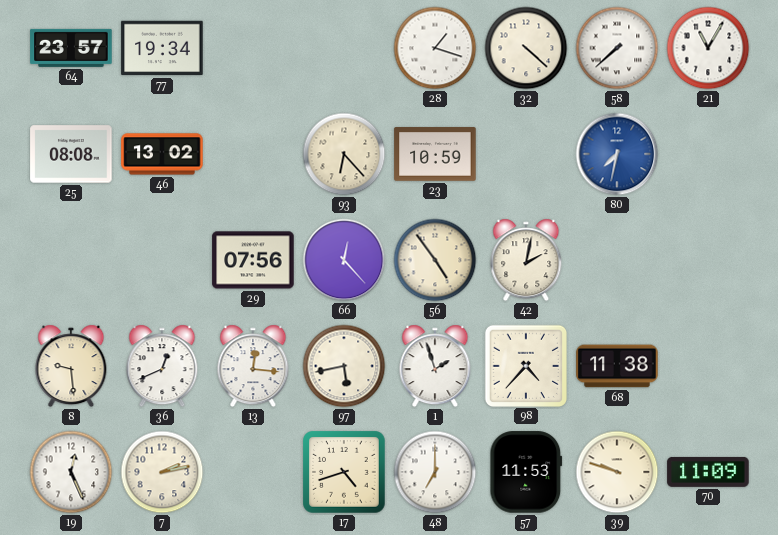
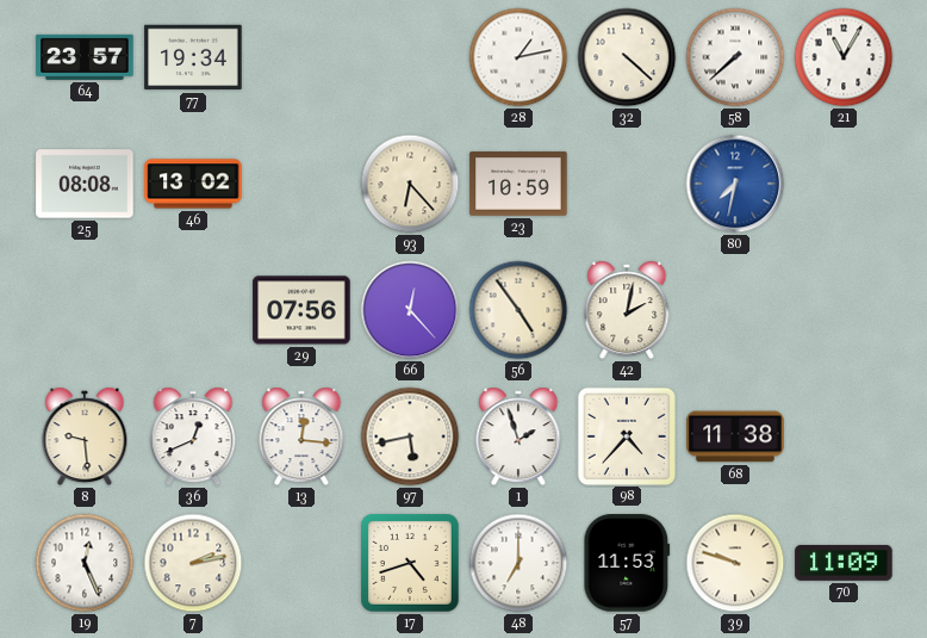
28: 1:18 -> 1:13 (518, 57)
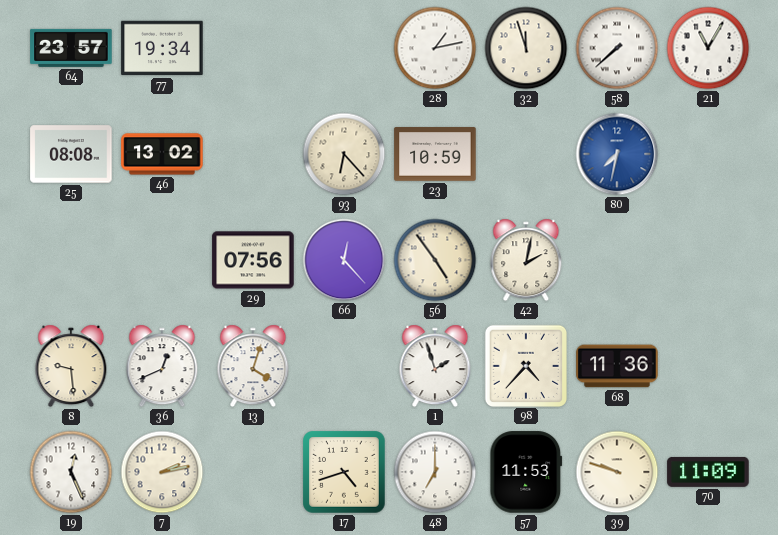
32: 4:22 -> 11:57 (526, 48)
13: 12:16 -> 4:03 (253, 366)
97: 5:43 -> none (410, 436)
68: 11:38 -> 11:36 (617, 366)
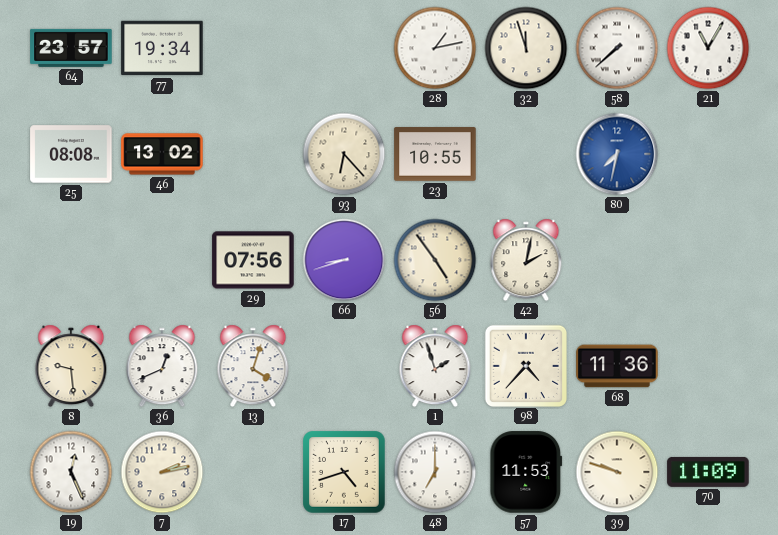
23: 10:59 -> 10:55 (435, 154)
66: 12:23 -> 8:42 (344, 260)
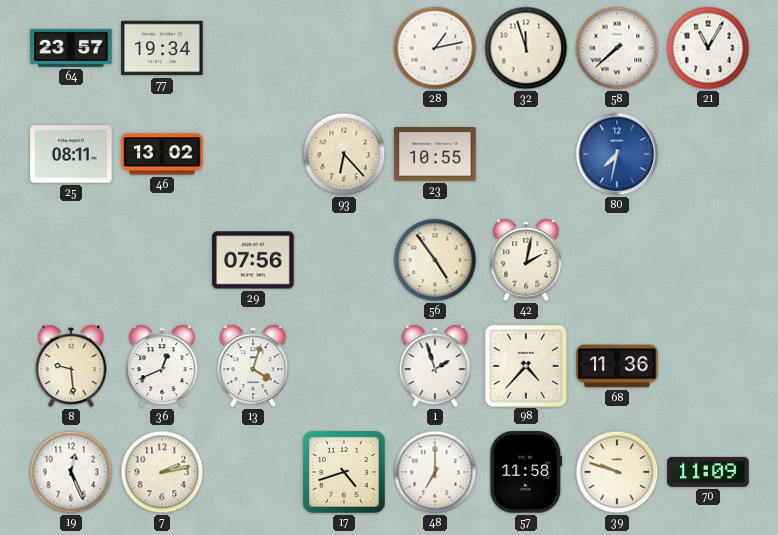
25: 08:08 -> 08:11 (71, 154)
66: 8:42 -> none (344, 260)
57: 11:53 -> 11:58 (526, 472)
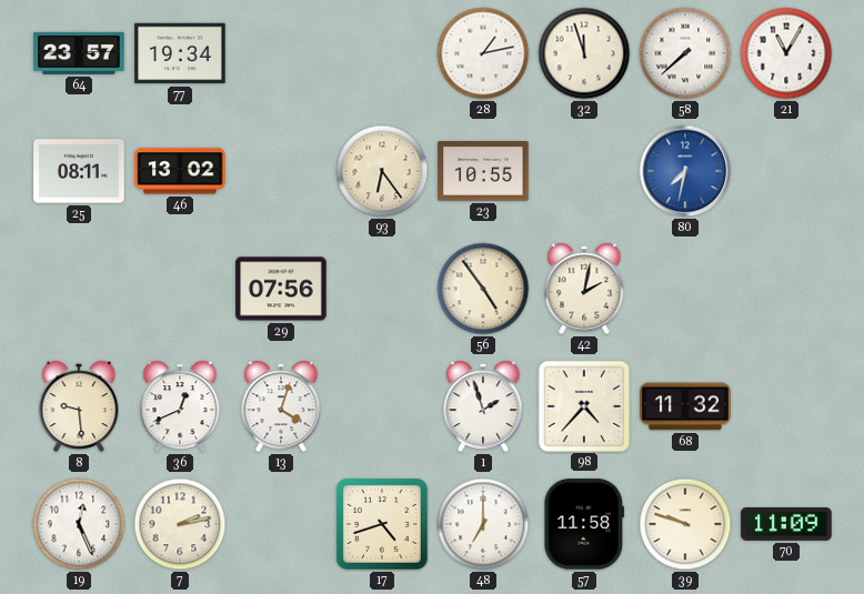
93: 6:23 -> 6:24 (382, 171)
68: 11:36 -> 11:32 (685, 406)
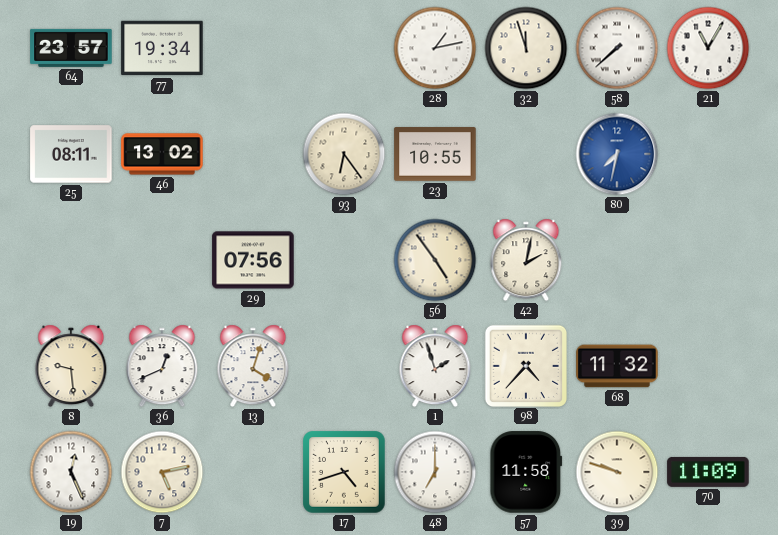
7: 2:13 -> 5:13 (162, 472)
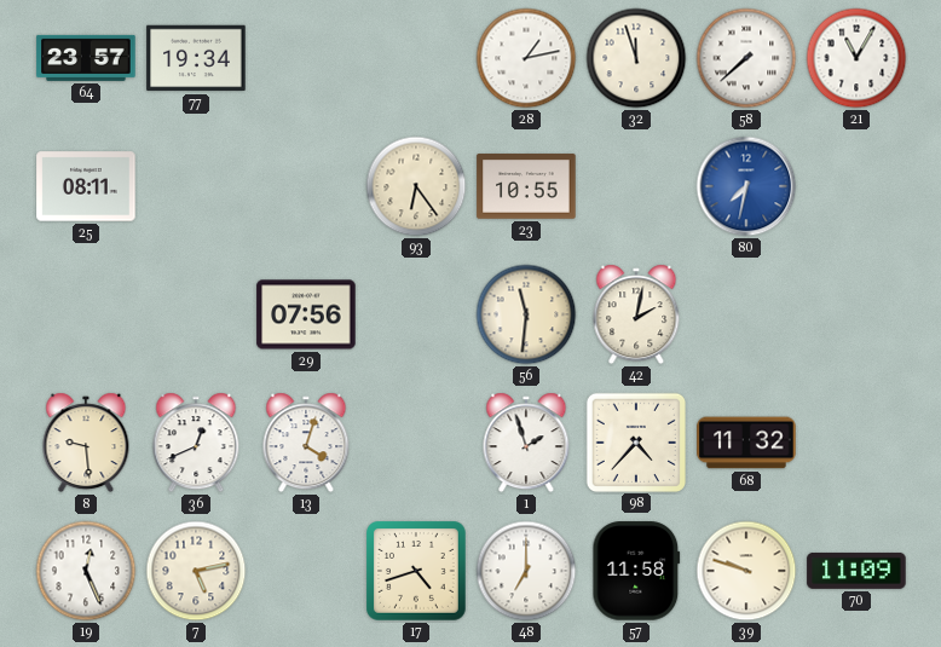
46: 13:02 -> none (162, 154)
56: 4:54 -> 11:31 (526, 314)
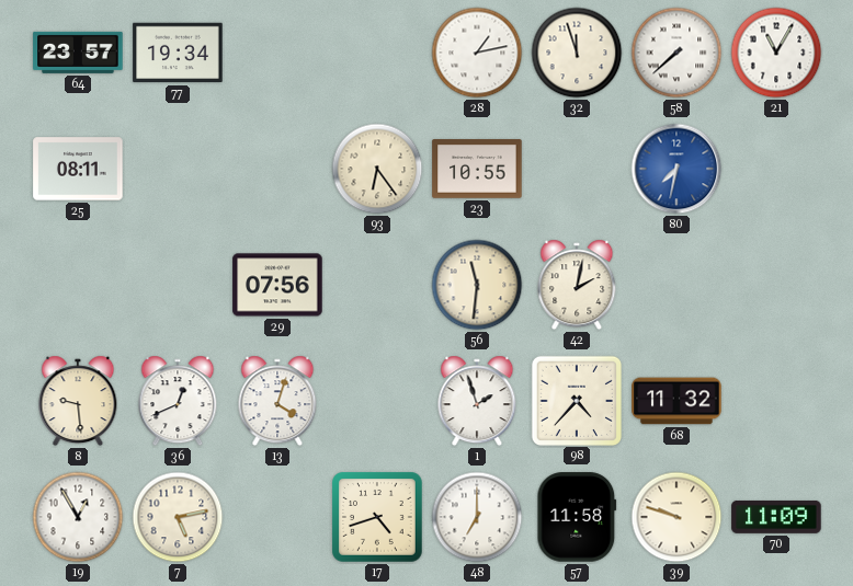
19: 12:26 -> 12:55 (78, 517)
